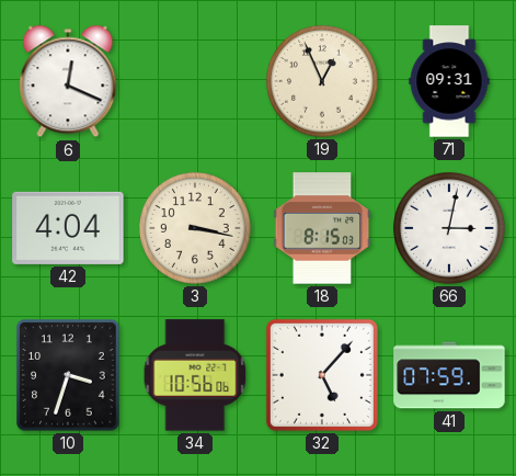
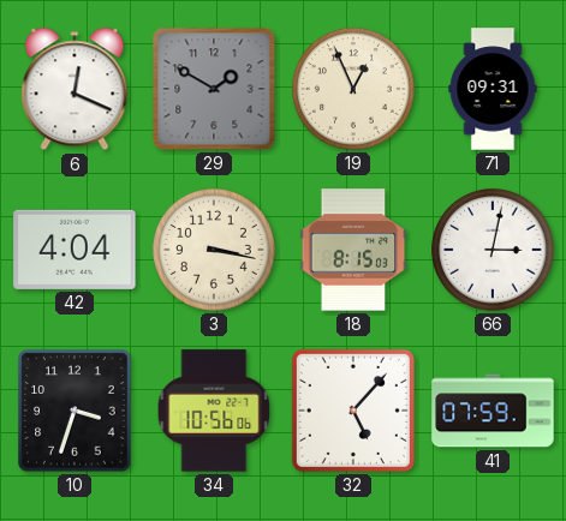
29: none -> 1:50 (214, 89)
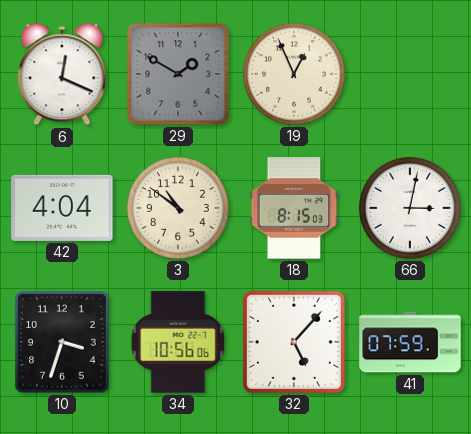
71: 09:31 -> none (493, 89)
3: 3:17 -> 10:51 (178, 208)
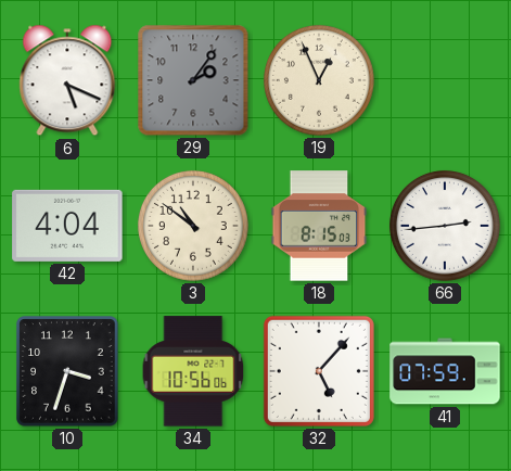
6: 12:19 -> 5:19 (67, 80)
29: 1:50 -> 2:06 (193, 80)
66: 3:02 -> 2:44 (445, 226)
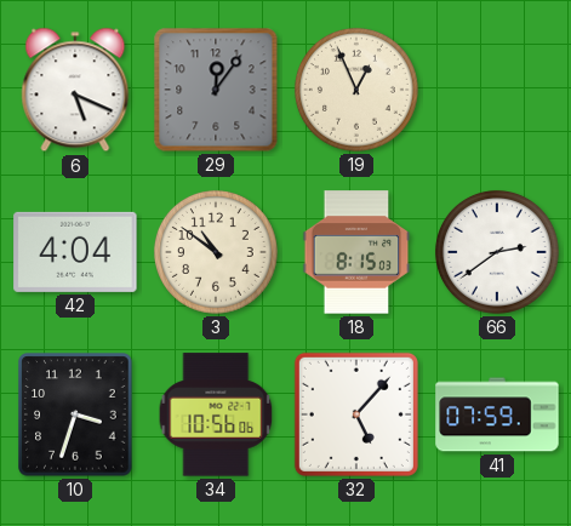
29: 2:06 -> 12:06 (216, 90)
66: 2:44 -> 2:39 (497, 252)
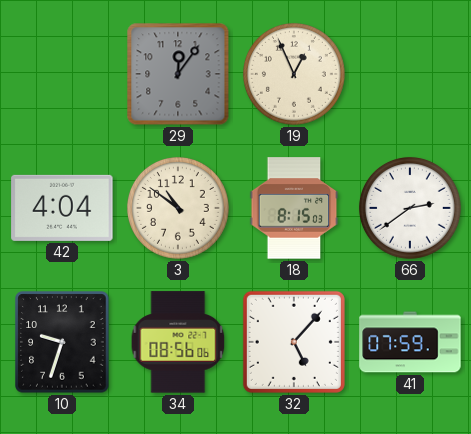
6: 5:19 -> none (75, 90)
10: 3:33 -> 9:33 (62, 342)
34: 10:56 -> 08:56 (178, 342)
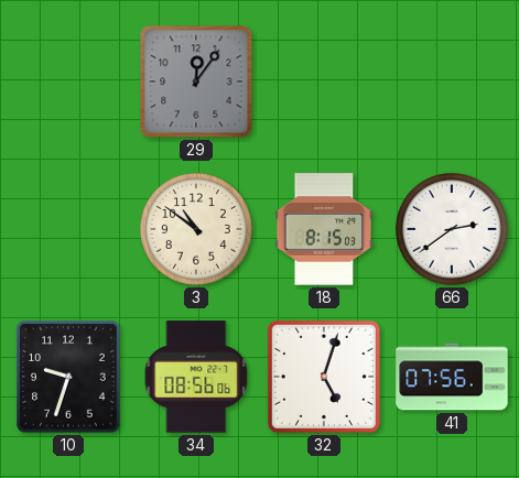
19: 12:56 -> none (294, 74)
42: 4:04 -> none (62, 208)
32: 5:07 -> 5:03 (324, 377)
41: 07:59 -> 07:56 (452, 377)
